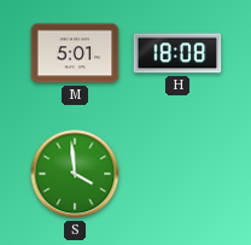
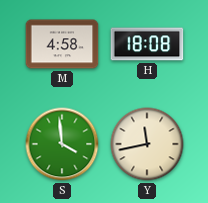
M: 5:01 -> 4:58 (62, 44)
Y: none -> 11:43 (147, 144)
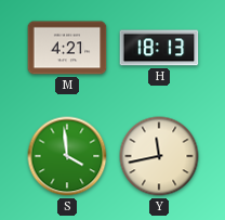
M: 4:58 -> 4:21 (67, 48)
H: 18:08 -> 18:13 (159, 48)
